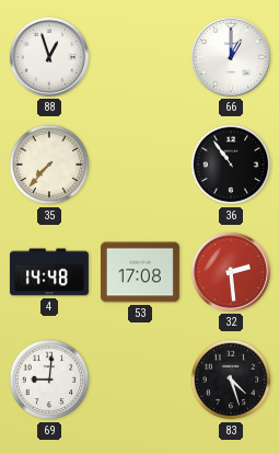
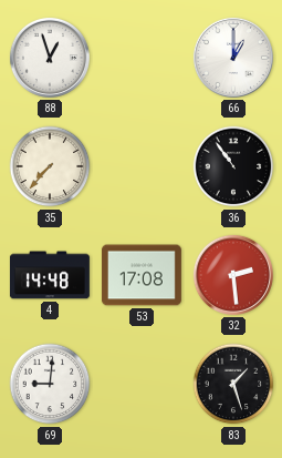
83: 4:27 -> 1:27 (233, 384)
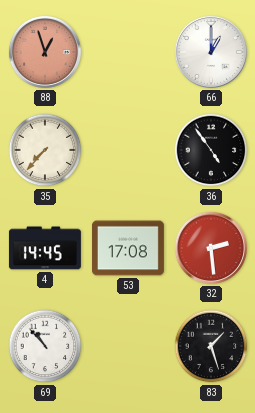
88 dial: white -> salmon (45, 52)
36: 10:54 -> 4:54 (211, 150)
4: 14:48 -> 14:45 (45, 248)
69: 9:01 -> 10:53 (45, 346)
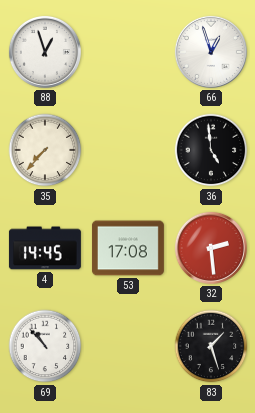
88 dial: salmon -> white (45, 52)
66: 1:00 -> 12:57 (211, 52)
36: 4:54 -> 4:59 (211, 150)
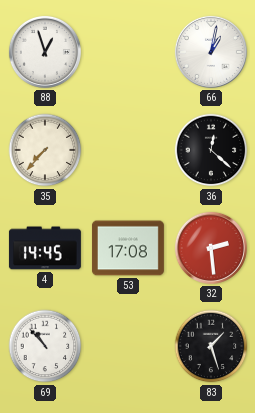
66: 12:57 -> 1:02 (211, 52)
36: 4:59 -> 12:22 (211, 150)
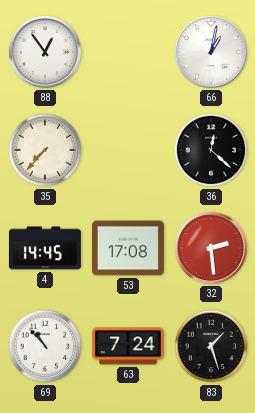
88: 12:57 -> 12:54 (45, 52)
63: none -> 7:24 (128, 346)
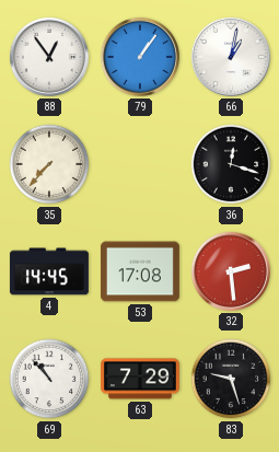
79: none -> 1:06 (140, 57)
36: 12:22 -> 12:18 (231, 164)
63: 7:24 -> 7:29 (140, 379)
83: 1:27 -> 9:27 (231, 379)
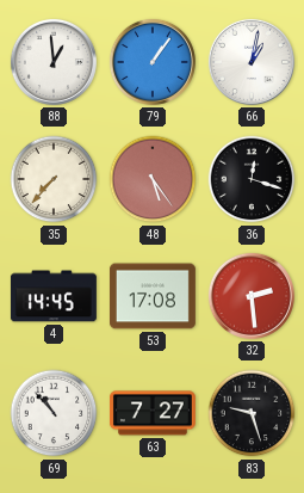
88: 12:54 -> 12:59 (54, 62)
48: none -> 5:24 (153, 179)
63: 7:29 -> 7:27 (153, 413)
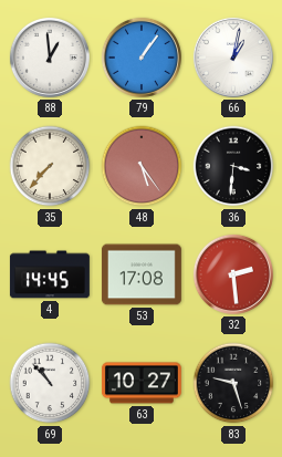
36: 12:18 -> 3:31 (233, 166)
63: 7:27 -> 10:27 (142, 383)
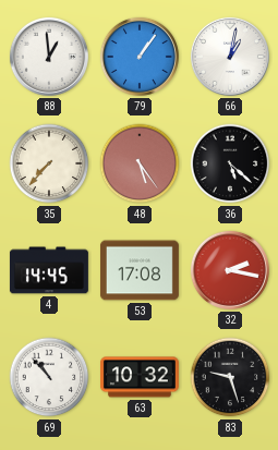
36: 3:31 -> 5:22 (230, 163)
32: 2:29 -> 2:17 (230, 270)
63: 10:27 -> 10:32 (140, 377)
